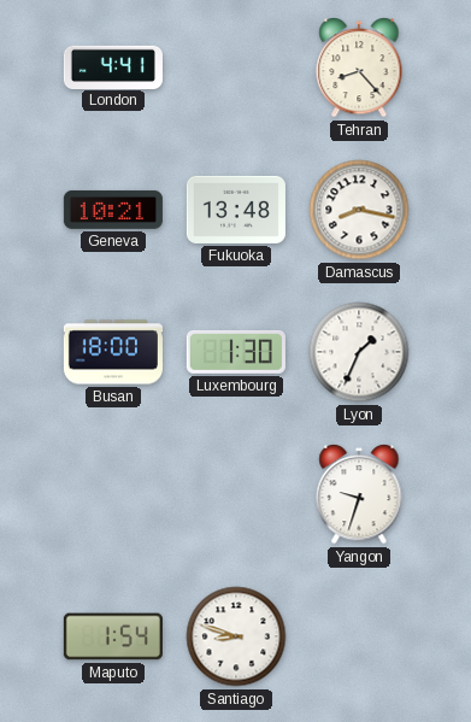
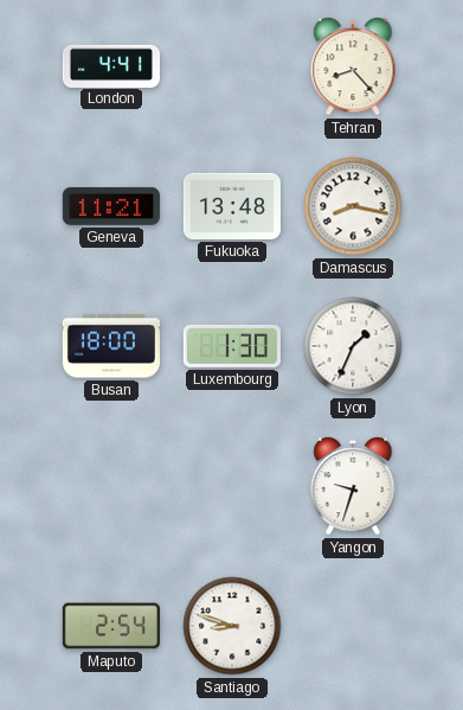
Geneva: 10:21 -> 11:21 (111, 206)
Maputo: 1:54 -> 2:54 (111, 626)
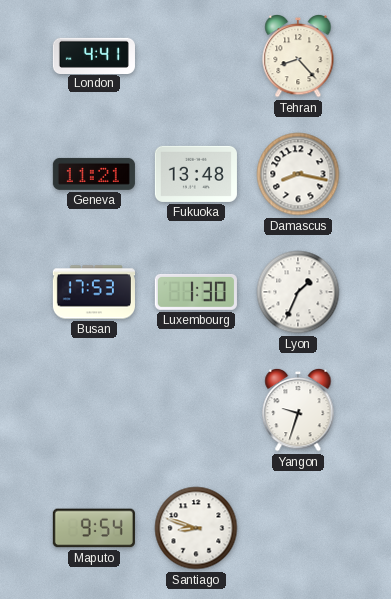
Busan: 18:00 -> 17:53 (94, 292)
Maputo: 2:54 -> 9:54 (94, 528)
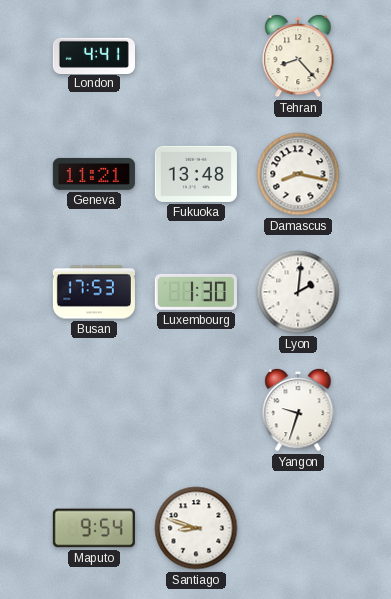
Lyon: 1:34 -> 2:01 (298, 292)
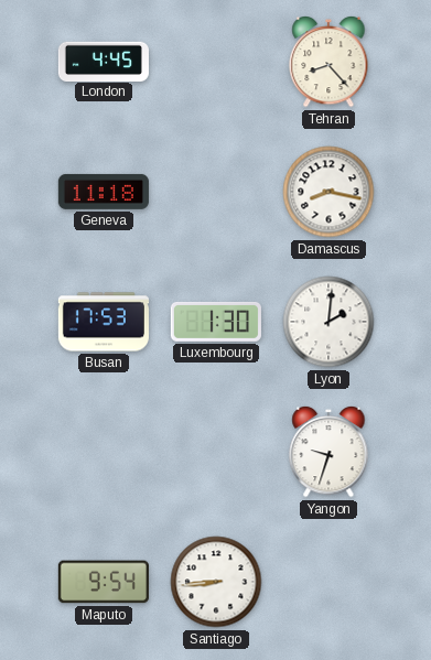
London: 4:41 -> 4:45 (104, 61)
Geneva: 11:21 -> 11:18 (104, 192)
Fukuoka: 13:48 -> none (196, 174)
Santiago: 8:48 -> 8:44 (216, 582)
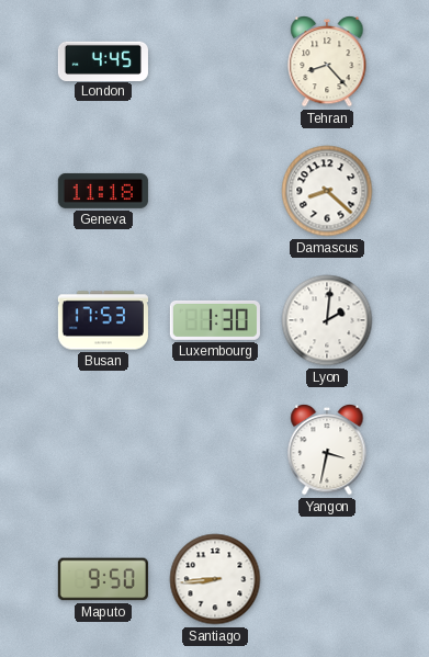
Damascus: 8:17 -> 8:22 (327, 191)
Yangon: 9:33 -> 3:32 (327, 450)
Maputo: 9:54 -> 9:50 (103, 579)
